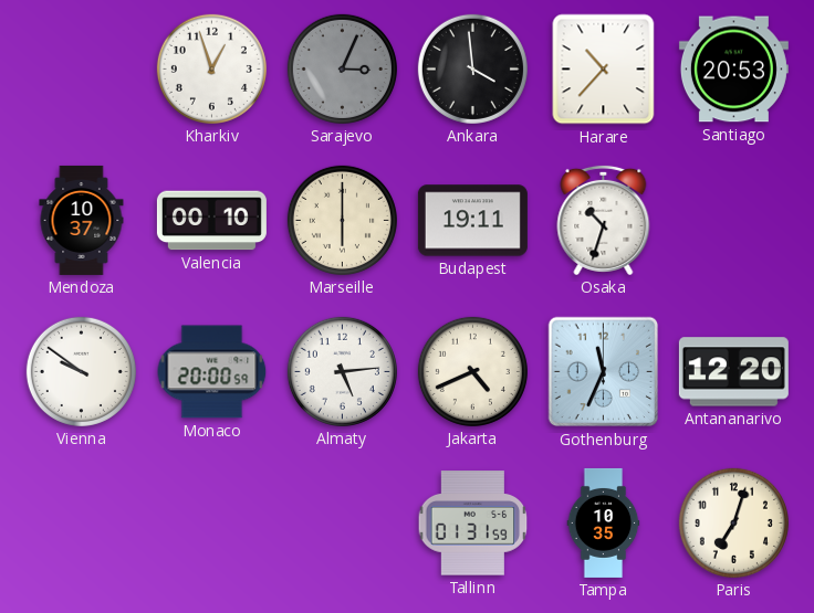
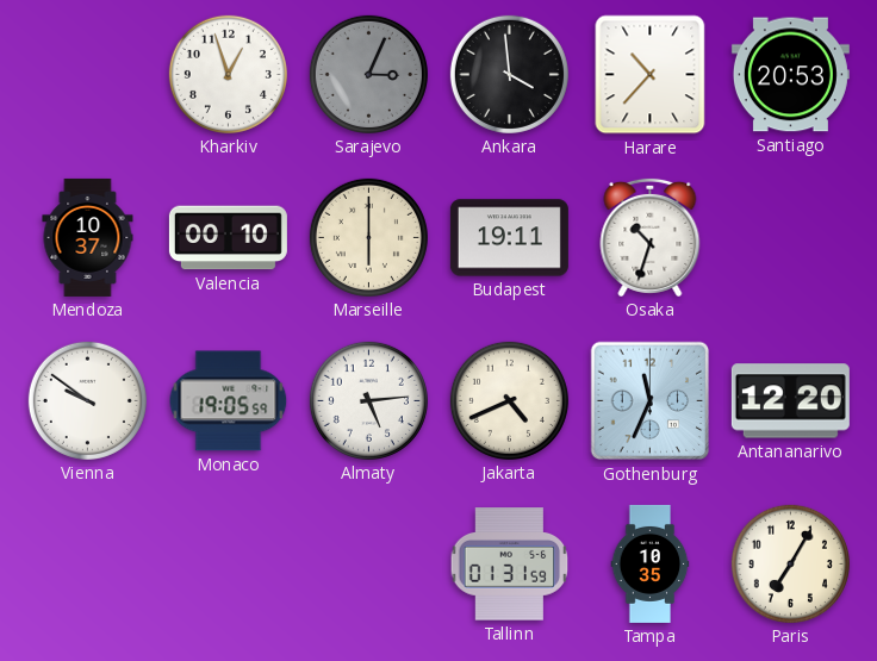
Monaco: 20:00 -> 19:05 (229, 401)
Paris: 7:03 -> 7:05 (790, 563)
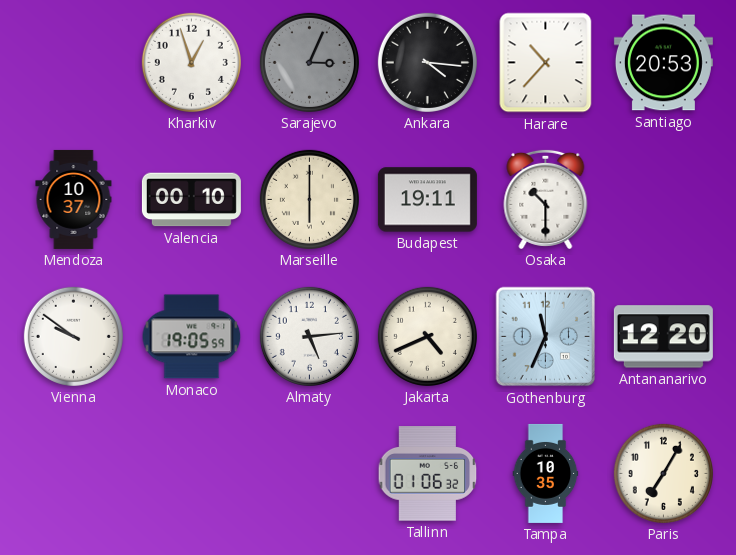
Ankara: 3:59 -> 4:16 (427, 62)
Osaka: 10:33 -> 10:30 (546, 199)
Tallinn: 01:31 -> 01:06 (428, 474)
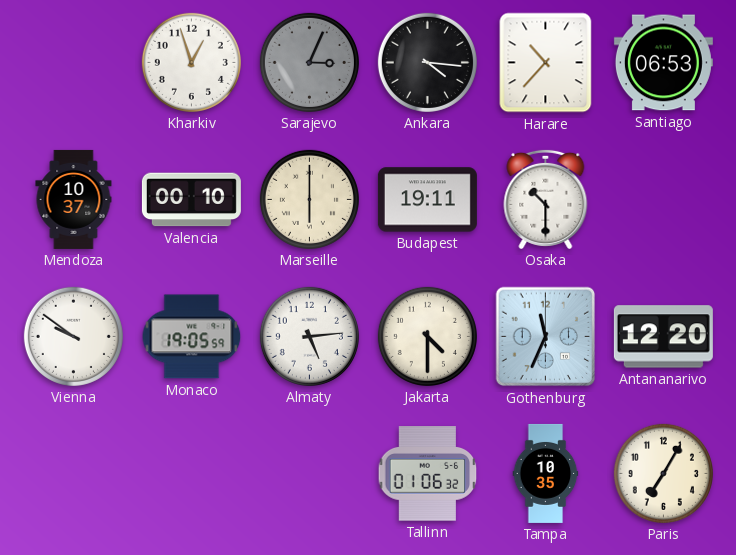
Santiago: 20:53 -> 06:53 (663, 63)
Jakarta: 4:41 -> 4:30 (427, 336)
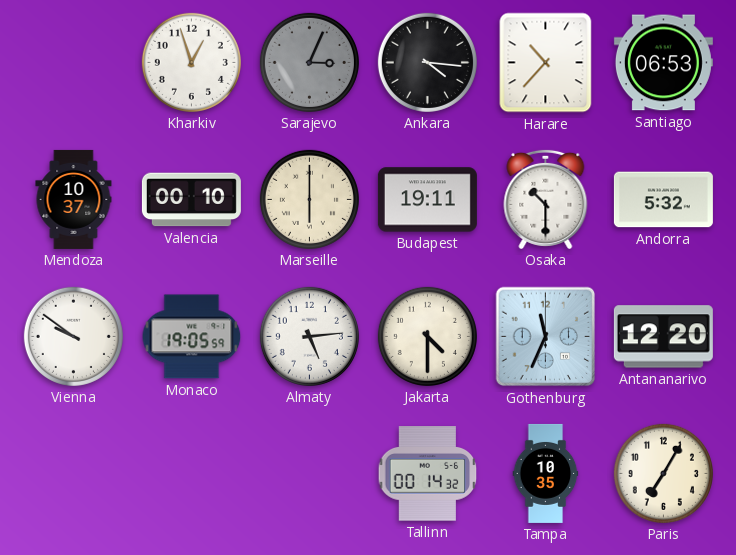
Andorra: none -> 5:32 (663, 200)
Tallinn: 01:06 -> 00:14 (428, 474)
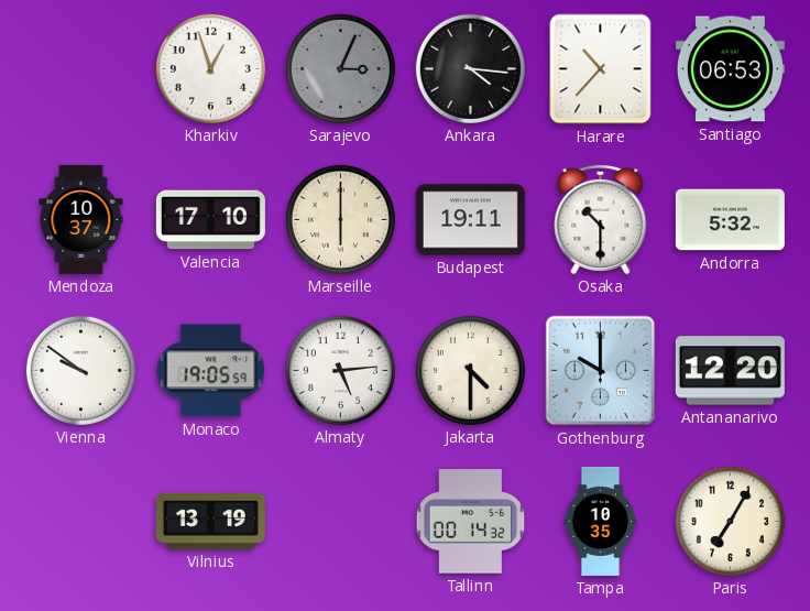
Valencia: 00:10 -> 17:10 (210, 220)
Gothenburg: 11:34 -> 10:00 (601, 371)
Vilnius: none -> 13:19 (210, 521)
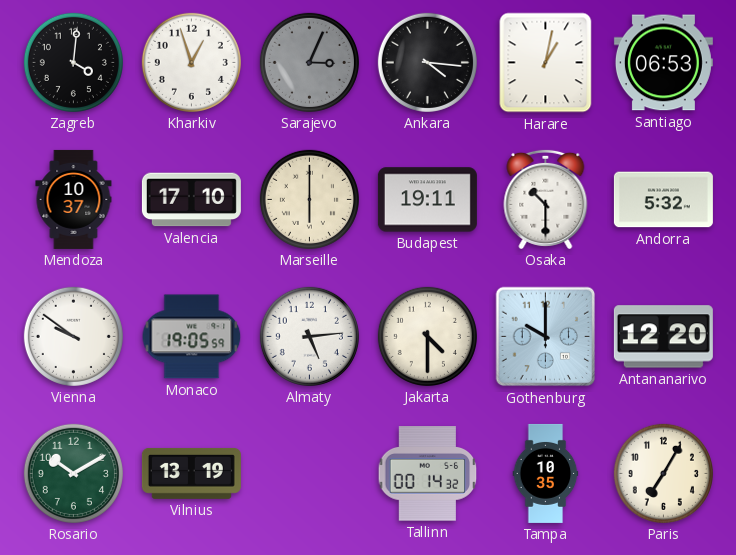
Zagreb: none -> 4:01 (73, 62)
Harare: 10:37 -> 1:02 (546, 63)
Rosario: none -> 10:10 (73, 473)
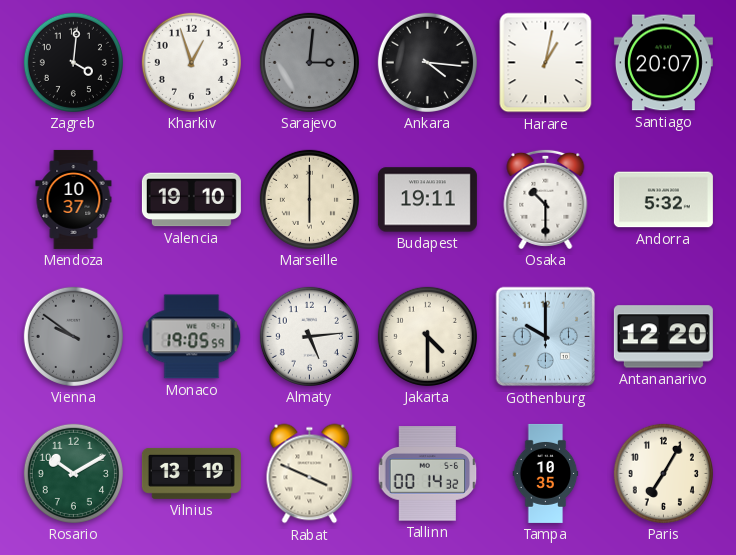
Sarajevo: 3:04 -> 3:01 (309, 62)
Santiago: 06:53 -> 20:07 (663, 63)
Valencia: 17:10 -> 19:10 (191, 200)
Vienna dial: white -> grey (73, 336)
Rabat: none -> 3:49 (310, 474)
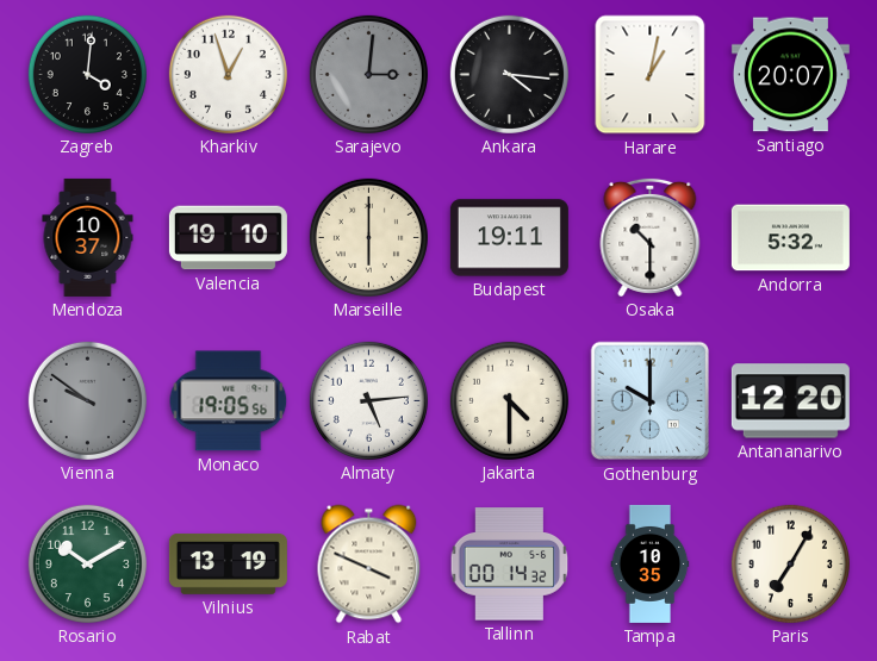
Monaco: 19:05:59 -> 19:05:56 (229, 401)
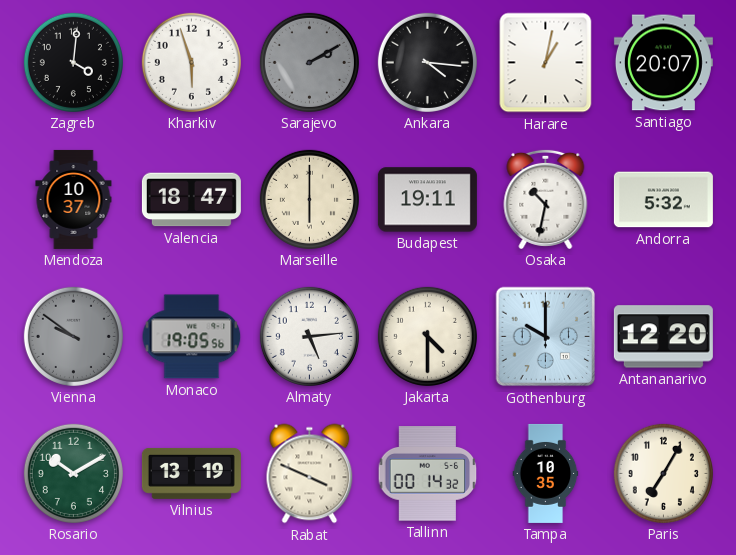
Kharkiv: 12:57 -> 5:57 (191, 62)
Sarajevo: 3:01 -> 2:10 (309, 62)
Valencia: 19:10 -> 18:47 (191, 200)
Osaka: 10:30 -> 10:32 (546, 199)
